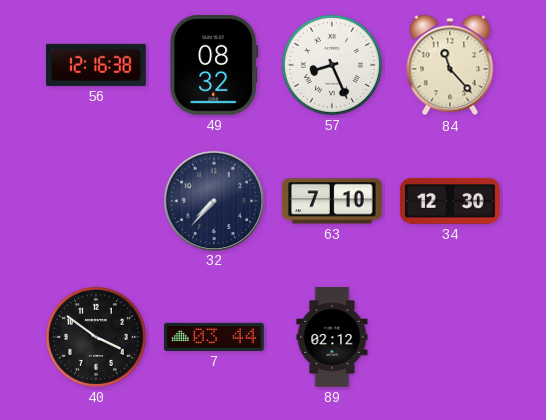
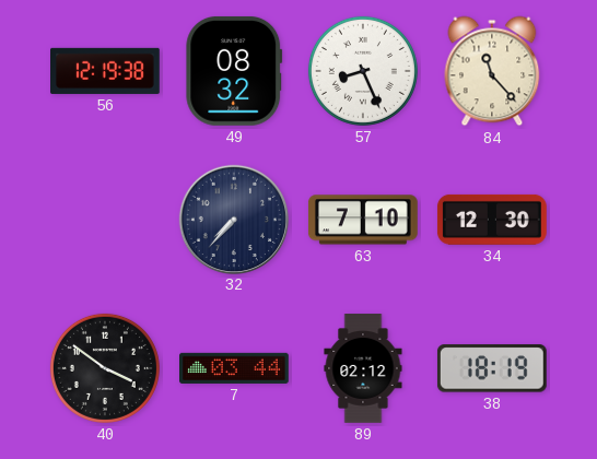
56: 12:16 -> 12:19 (106, 71)
38: none -> 18:19 (492, 368)
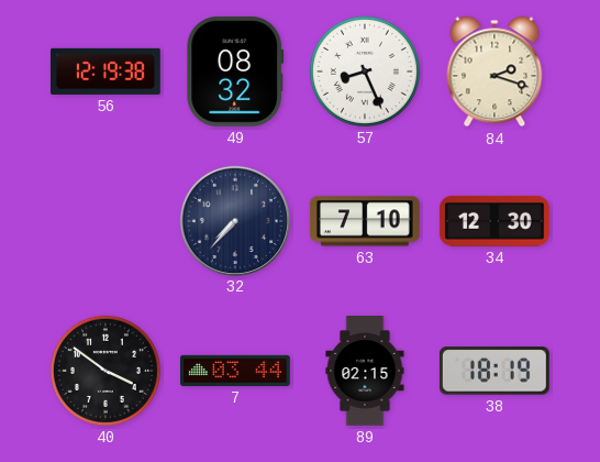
84: 11:23 -> 2:18 (495, 71)
89: 02:12 -> 02:15 (365, 371)
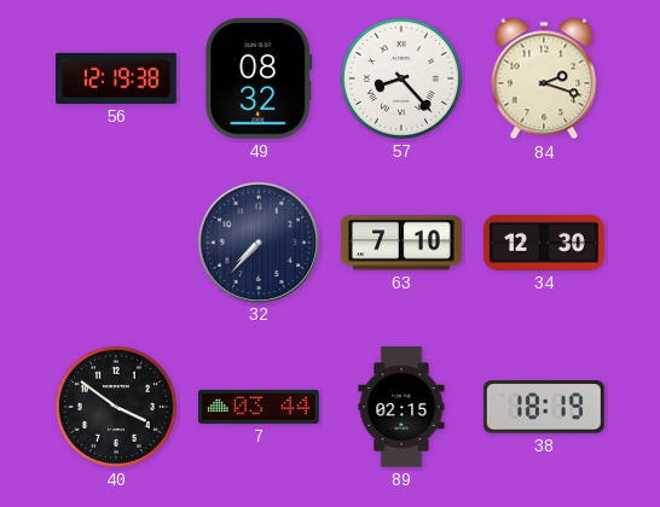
57: 8:26 -> 8:23 (401, 78)
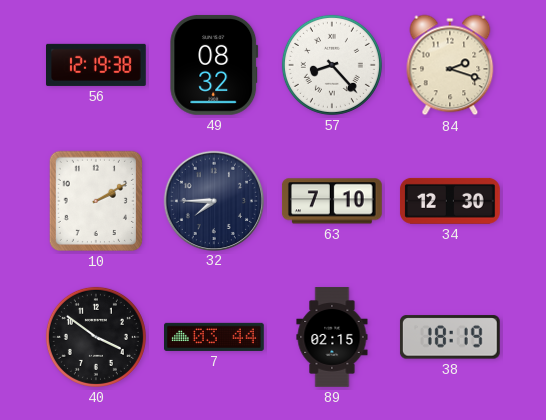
10: none -> 2:10 (96, 201)
32: 7:37 -> 7:45 (213, 200)
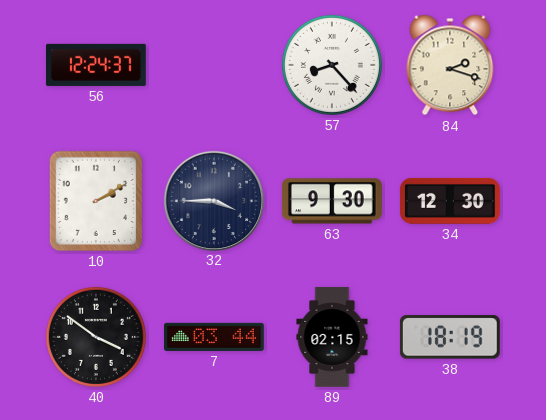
56: 12:19 -> 12:24 (97, 65)
49: 08:32 -> none (214, 65)
32: 7:45 -> 3:45 (213, 200)
63: 7:10 -> 9:30 (332, 201)
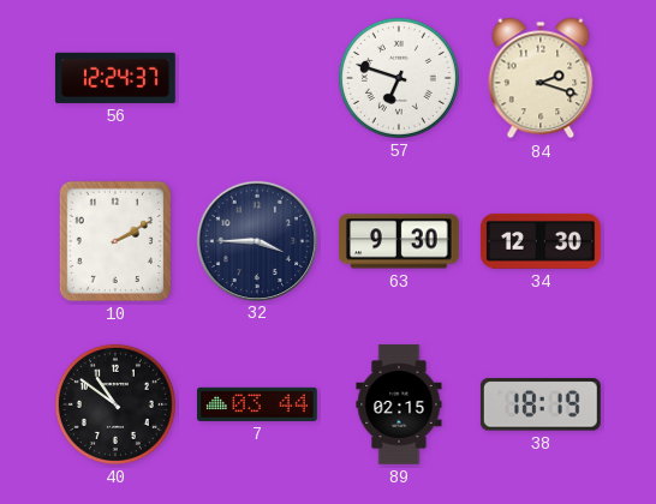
57: 8:23 -> 6:48 (399, 78)
40: 3:51 -> 10:51 (115, 404)
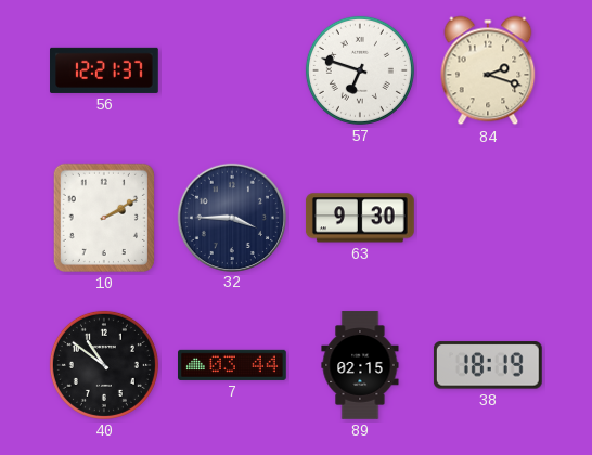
56: 12:24 -> 12:21 (105, 70)
34: 12:30 -> none (541, 241)
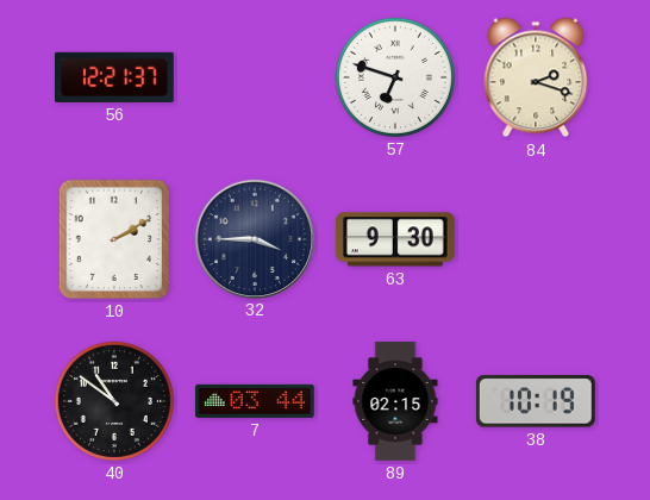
38: 18:19 -> 10:19 (536, 401)
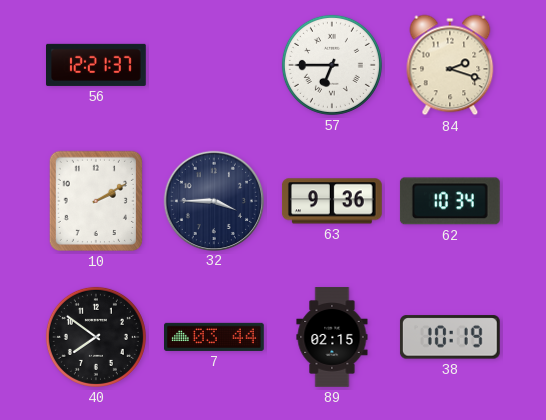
57: 6:48 -> 6:45 (332, 65)
63: 9:30 -> 9:36 (332, 201)
62: none -> 10:34 (450, 201)
40: 10:51 -> 7:51 (96, 337)
